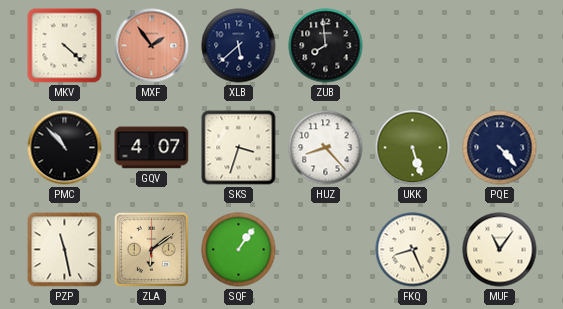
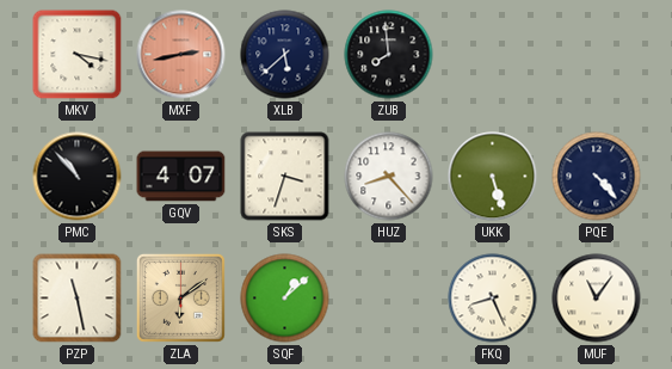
MKV: 4:22 -> 4:17 (78, 55)
MXF: 1:54 -> 2:43 (181, 55)
SQF: 1:06 -> 1:08 (285, 299)
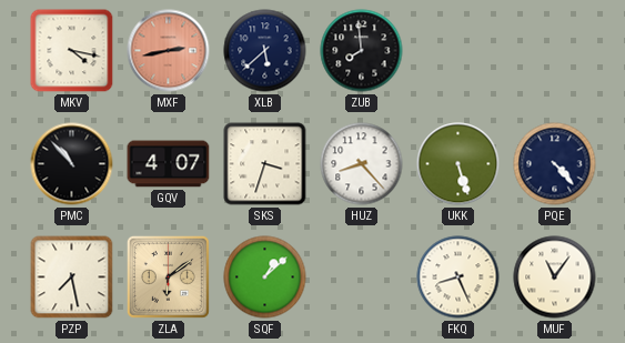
PZP: 11:28 -> 7:28 (72, 278)
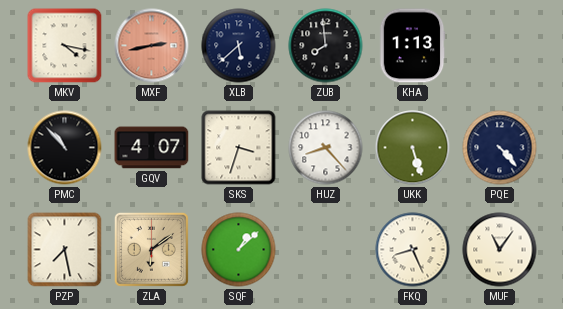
KHA: none -> 1:13 (412, 46)
